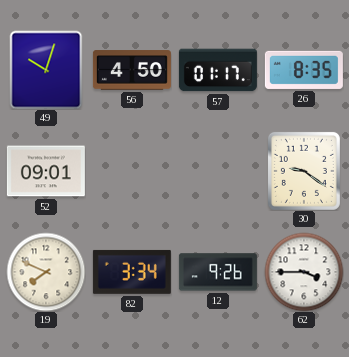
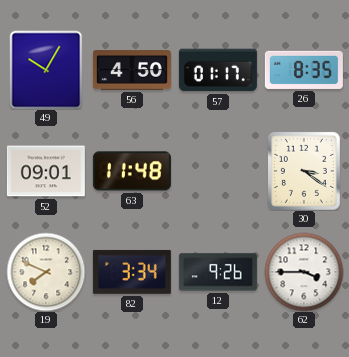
49: 10:03 -> 10:05 (46, 70)
63: none -> 11:48 (132, 171)
30: 9:21 -> 3:21 (304, 171)
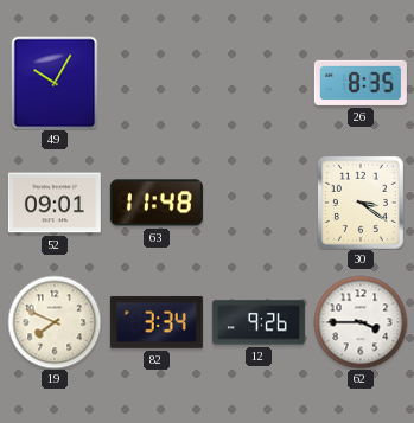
56: 4:50 -> none (132, 70)
57: 01:17 -> none (218, 70)
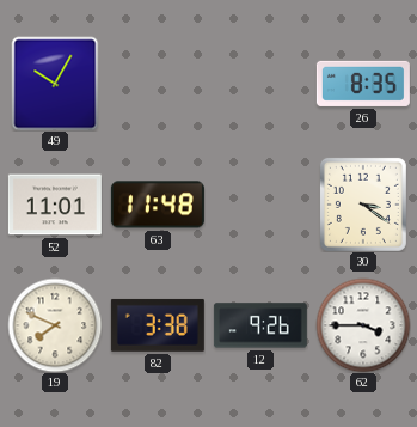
52: 09:01 -> 11:01 (55, 205)
82: 3:34 -> 3:38 (158, 325)
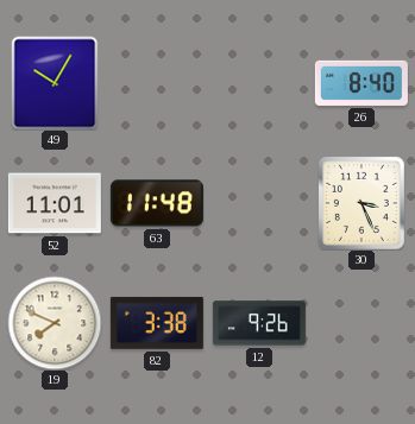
26: 8:35 -> 8:40 (361, 83)
30: 3:21 -> 3:26 (361, 203)
62: 3:45 -> none (363, 325)
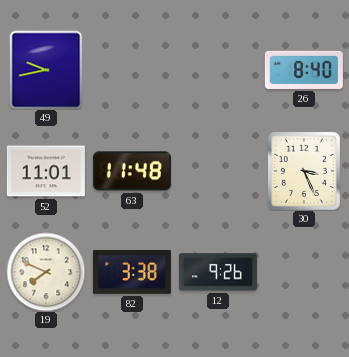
49: 10:05 -> 9:43 (46, 70)
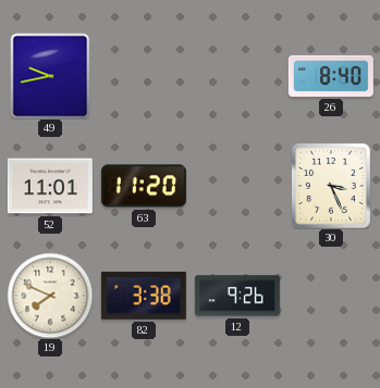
63: 11:48 -> 11:20 (144, 186)
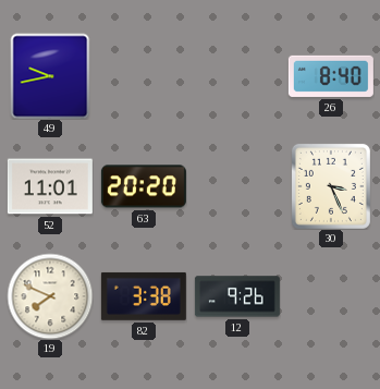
63: 11:20 -> 20:20 (144, 186)
